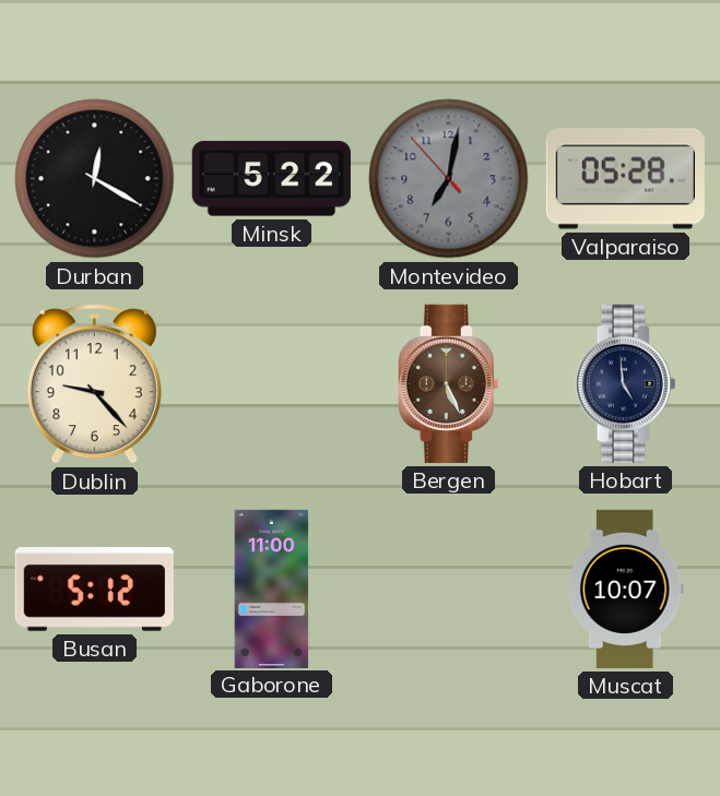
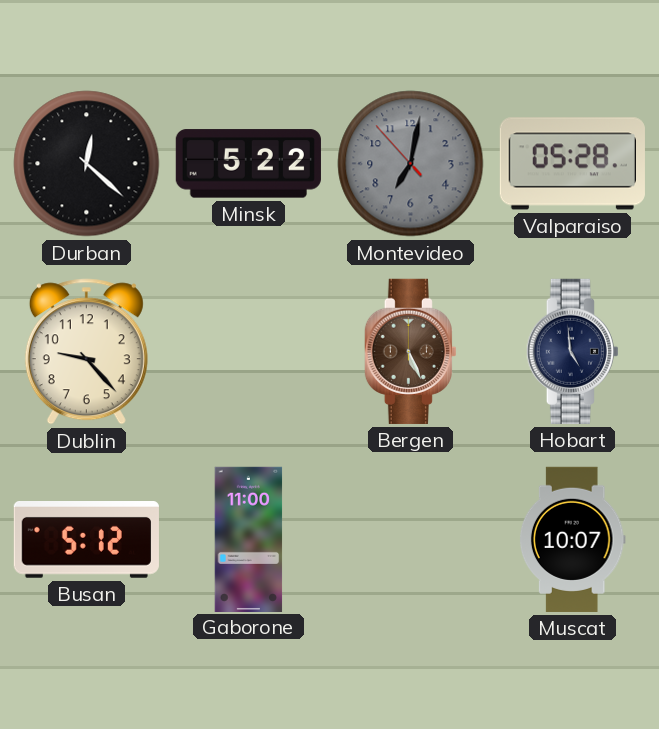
Durban: 12:20 -> 12:22 (87, 164)
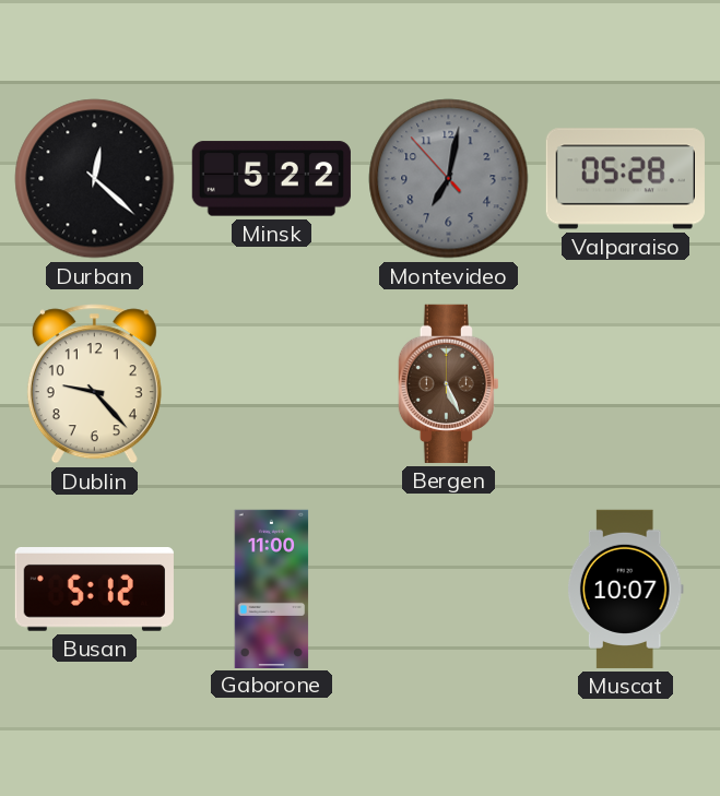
Hobart: 4:59 -> none (572, 351)
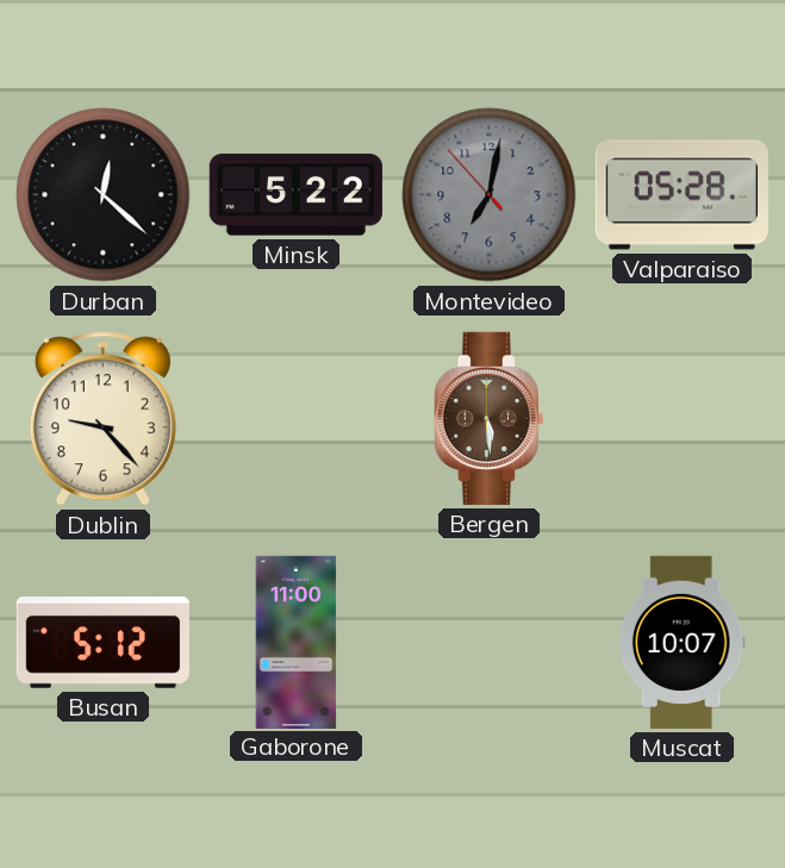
Bergen: 5:26 -> 5:29 (488, 418)
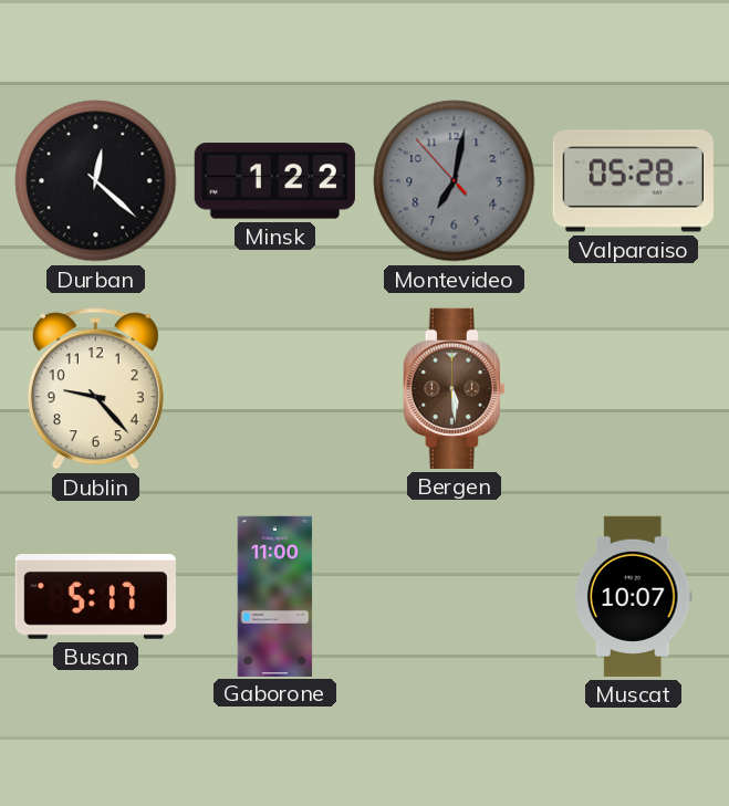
Minsk: 5:22 -> 1:22 (274, 181)
Busan: 5:12 -> 5:17 (95, 597)
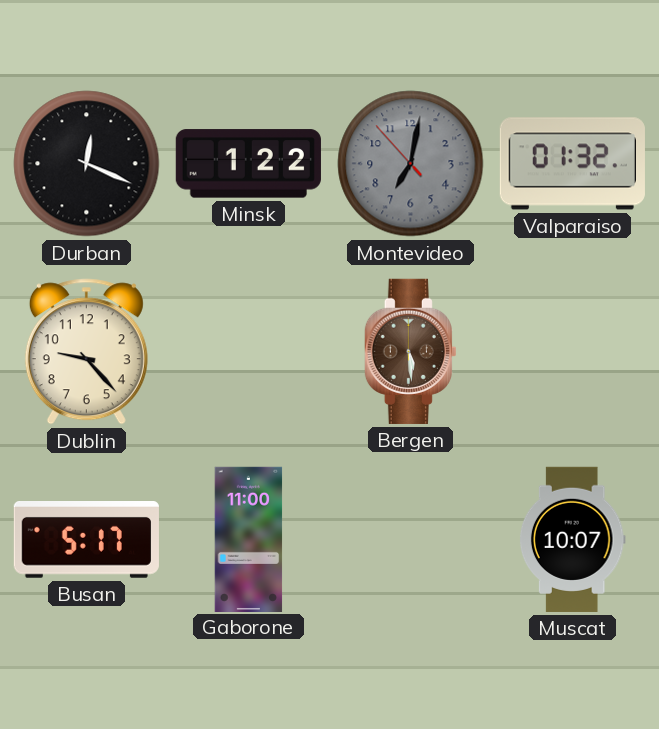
Durban: 12:22 -> 12:19 (87, 164)
Valparaiso: 05:28 -> 01:32 (572, 164)
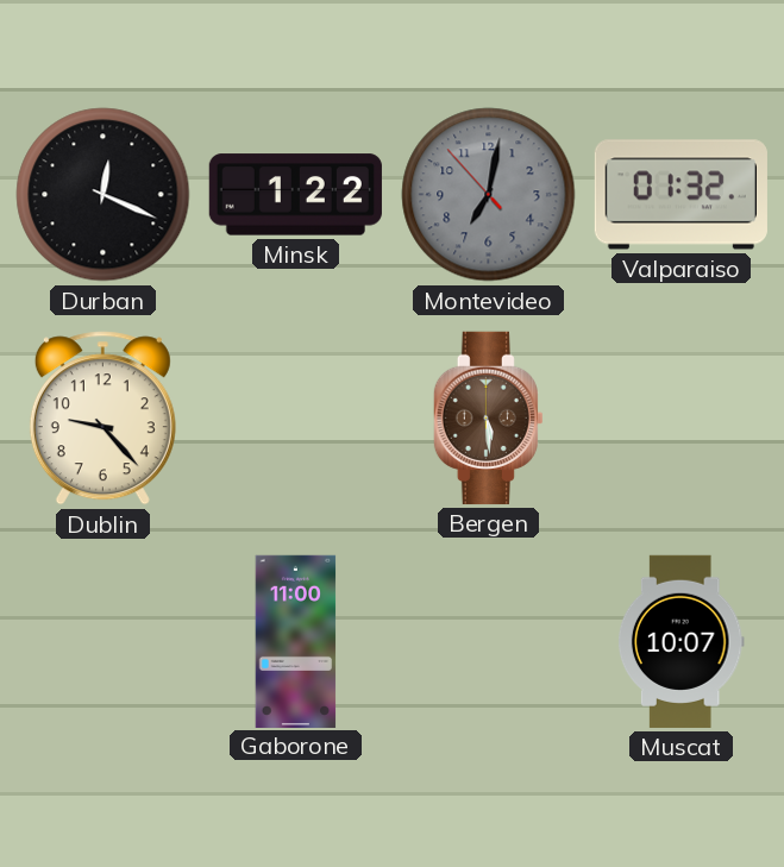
Busan: 5:17 -> none (86, 540)
